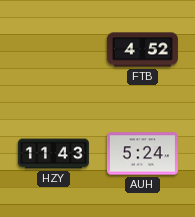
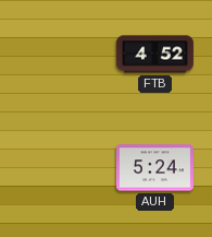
HZY: 11:43 -> none (53, 154)
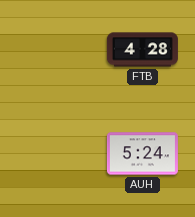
FTB: 4:52 -> 4:28 (142, 50)
